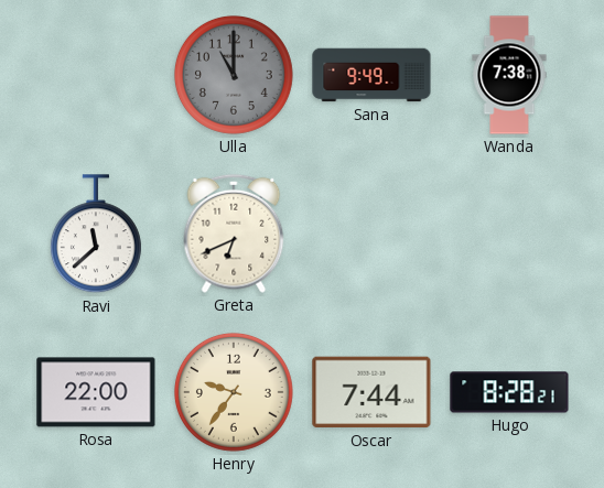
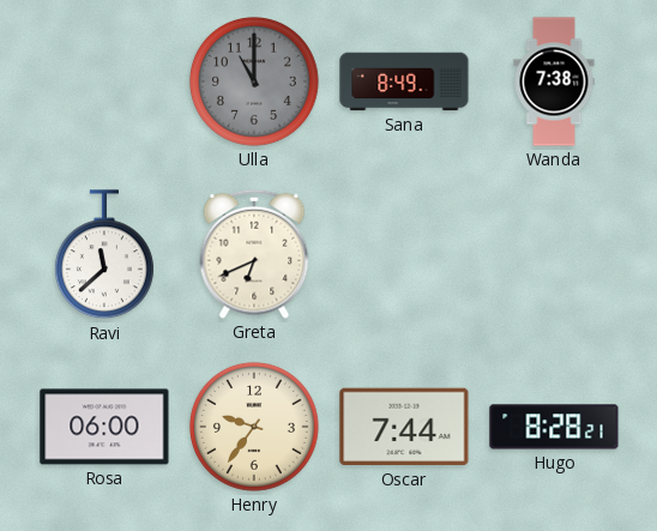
Sana: 9:49 -> 8:49 (404, 82)
Rosa: 22:00 -> 06:00 (104, 427)
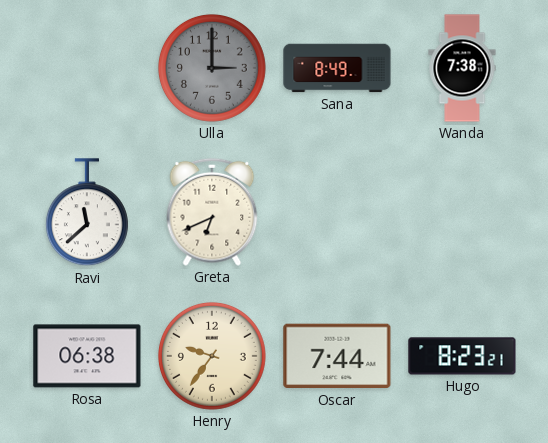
Ulla: 11:00 -> 3:00 (212, 68)
Rosa: 06:00 -> 06:38 (87, 356)
Hugo: 8:28 -> 8:23 (462, 356)
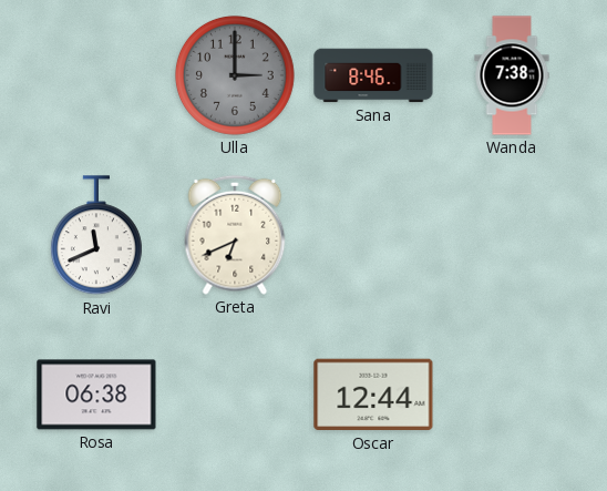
Sana: 8:49 -> 8:46 (373, 75)
Ravi: 11:38 -> 11:41 (96, 236)
Henry: 9:36 -> none (212, 356)
Oscar: 7:44 -> 12:44 (373, 395)
Hugo: 8:23 -> none (462, 356)
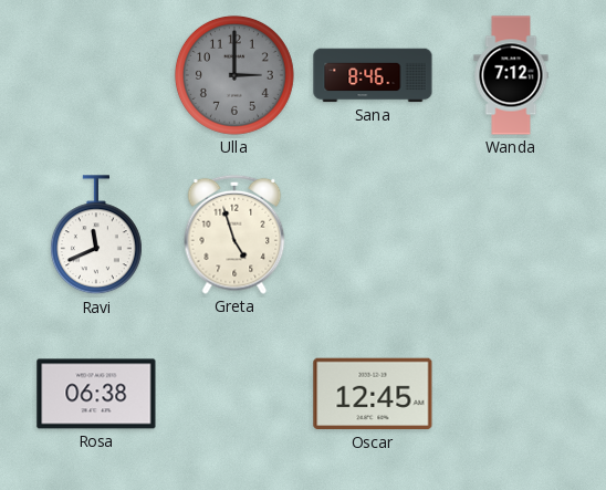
Wanda: 7:38 -> 7:12 (511, 75)
Greta: 6:41 -> 4:57 (234, 234)
Oscar: 12:44 -> 12:45 (373, 394)
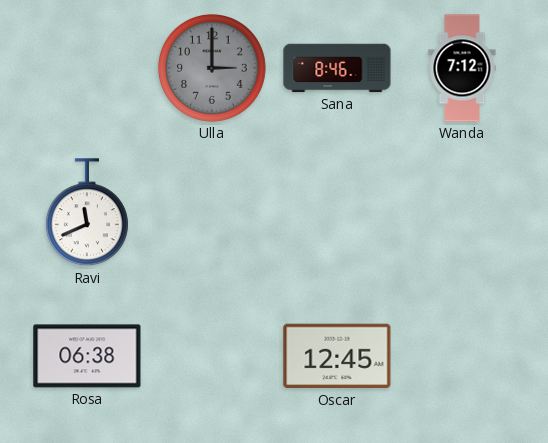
Greta: 4:57 -> none (234, 234)
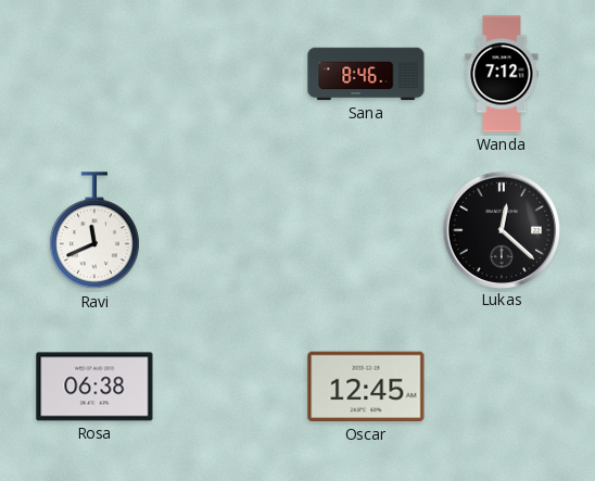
Ulla: 3:00 -> none (212, 68)
Lukas: none -> 12:22 (501, 229)
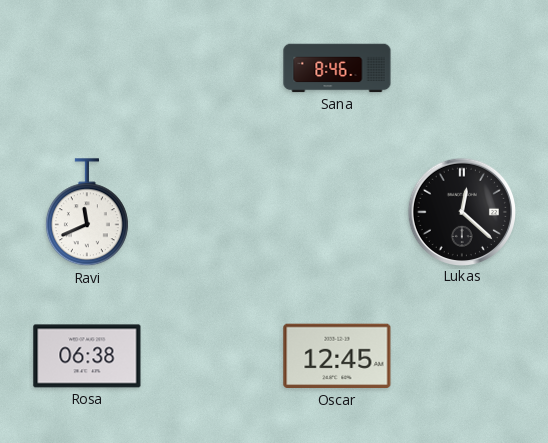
Wanda: 7:12 -> none (502, 74)
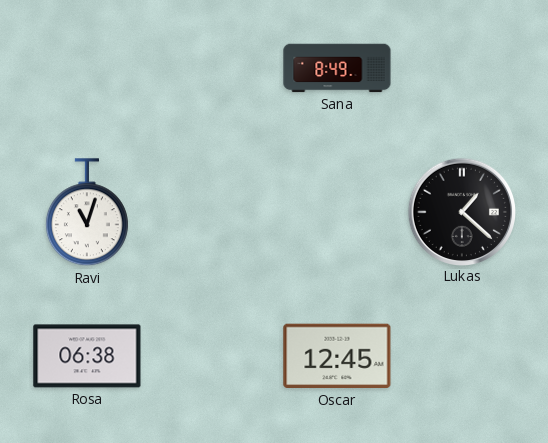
Sana: 8:46 -> 8:49 (337, 68)
Ravi: 11:41 -> 11:03 (87, 213)
Lukas: 12:22 -> 1:22 (461, 211)
